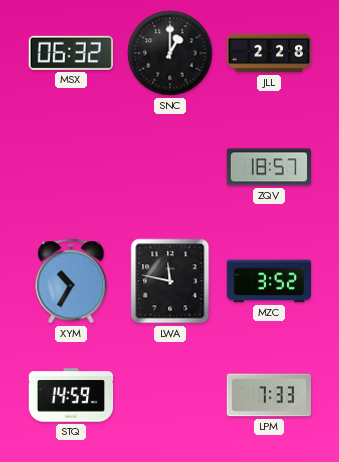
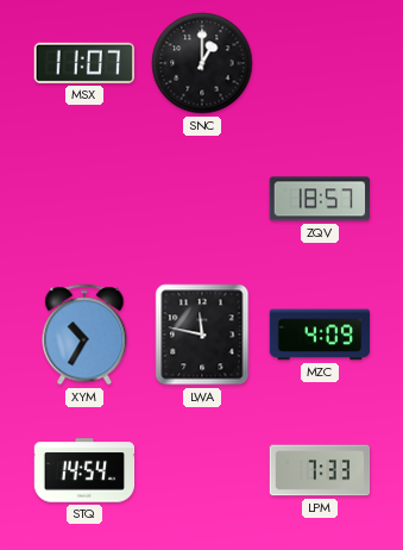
MSX: 06:32 -> 11:07 (84, 63)
JLL: 2:28 -> none (269, 53)
MZC: 3:52 -> 4:09 (320, 335)
STQ: 14:59 -> 14:54 (84, 470)
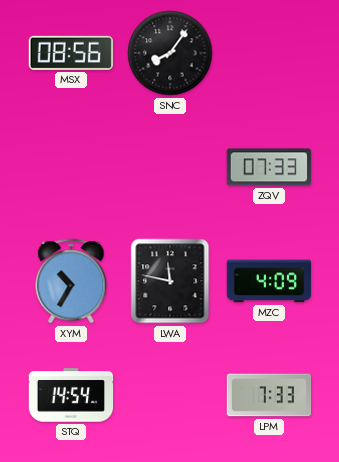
MSX: 11:07 -> 08:56 (71, 53)
SNC: 1:00 -> 8:06 (170, 53)
ZQV: 18:57 -> 07:33 (268, 167)
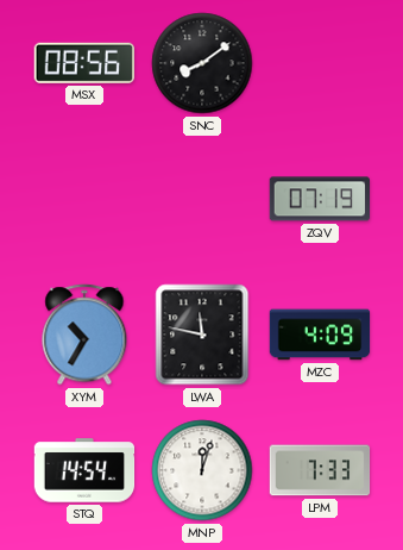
SNC: 8:06 -> 8:09 (202, 63)
ZQV: 07:33 -> 07:19 (319, 199)
MNP: none -> 12:03 (202, 470)
